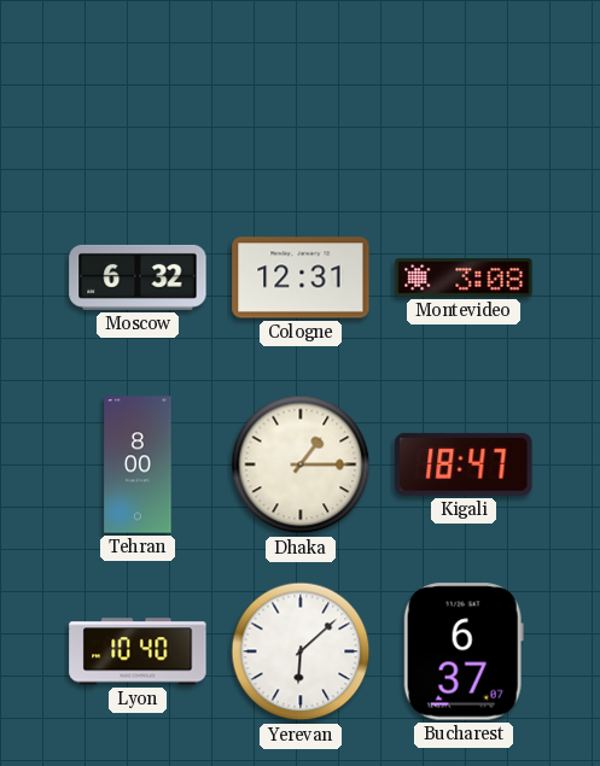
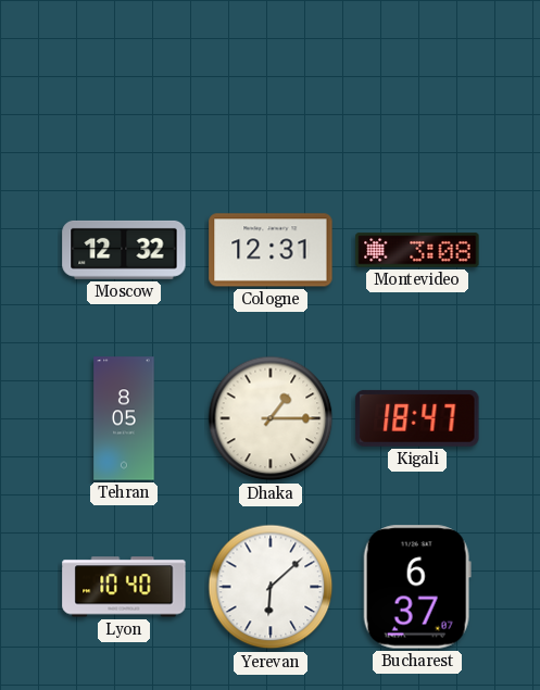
Moscow: 6:32 -> 12:32 (124, 250)
Tehran: 8:00 -> 8:05 (124, 418)
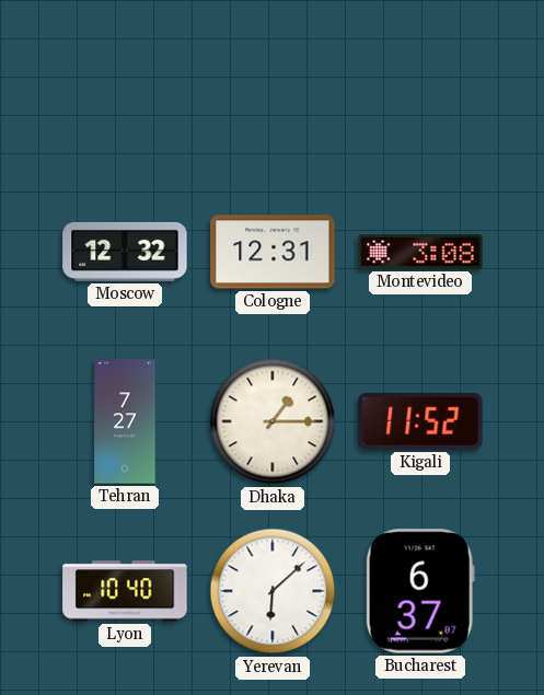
Tehran: 8:05 -> 7:27 (125, 421)
Kigali: 18:47 -> 11:52 (420, 421)
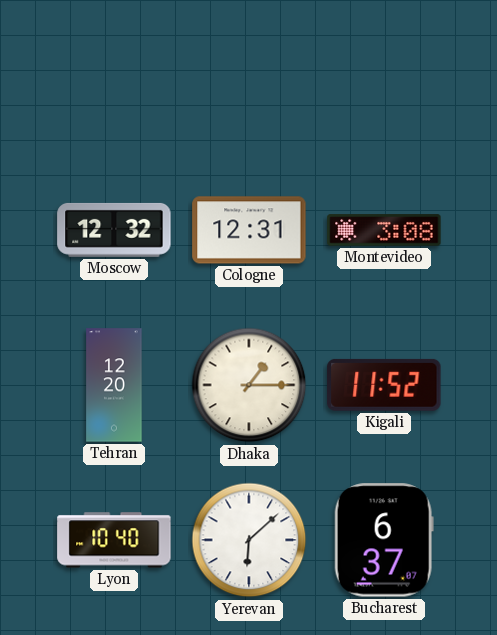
Tehran: 7:27 -> 12:20 (114, 385)
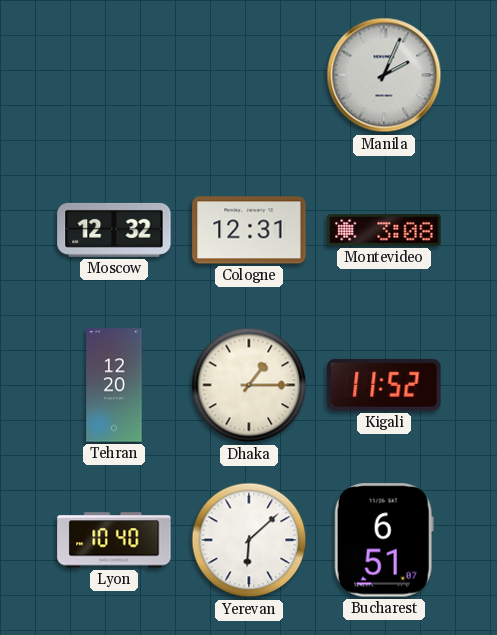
Manila: none -> 2:04 (384, 75)
Bucharest: 6:37 -> 6:51 (384, 540)
